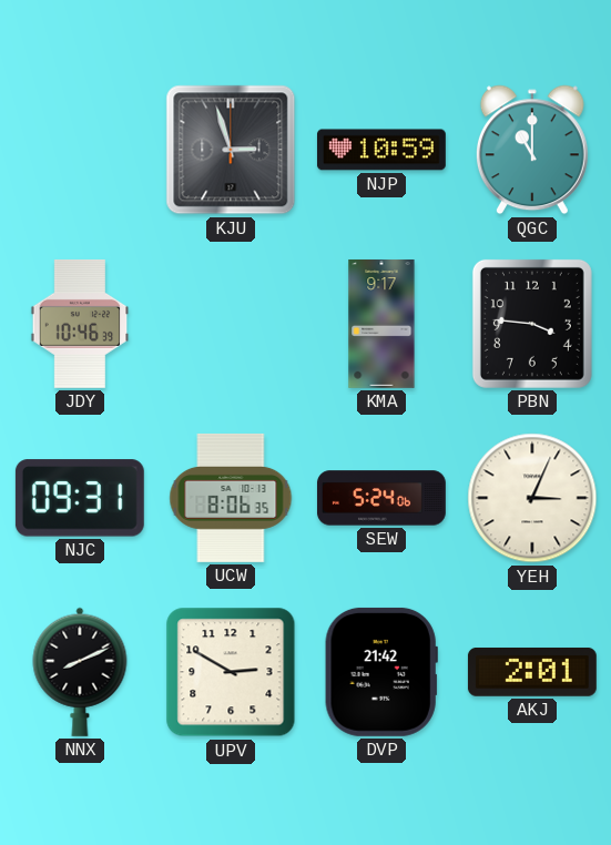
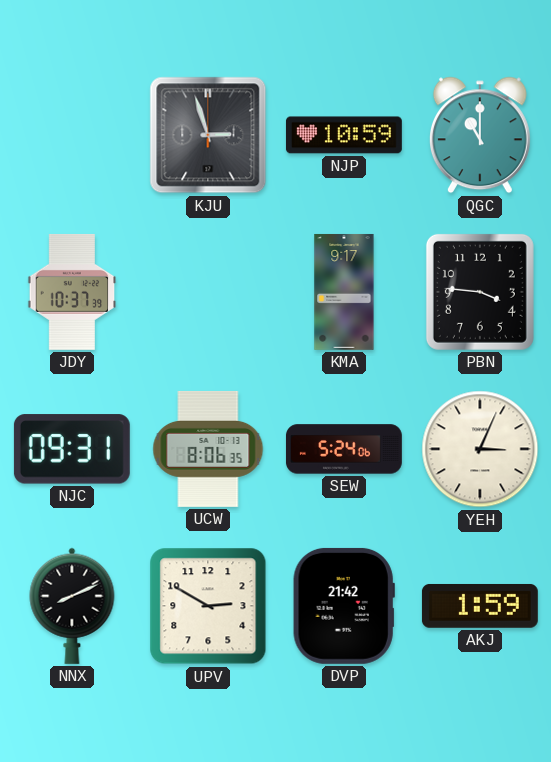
JDY: 10:46 -> 10:37 (72, 292)
AKJ: 2:01 -> 1:59 (480, 606)
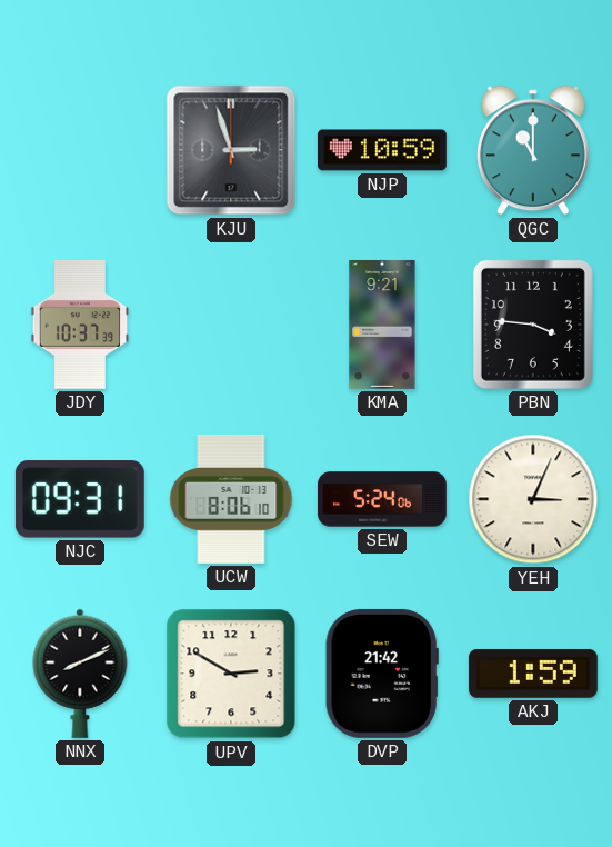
KMA: 9:17 -> 9:21 (382, 325)
UCW: 8:06:35 -> 8:06:10 (231, 499)
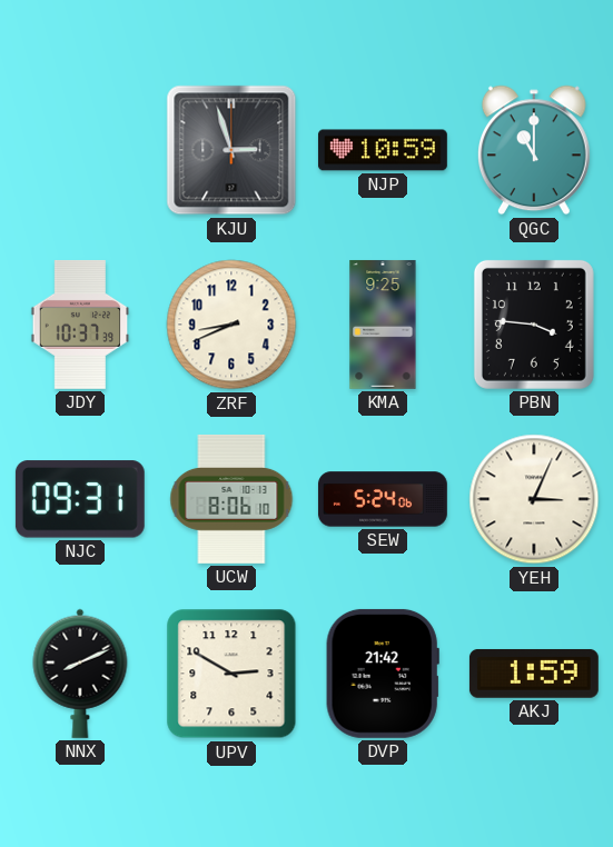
ZRF: none -> 8:41 (231, 325)
KMA: 9:21 -> 9:25 (383, 325)
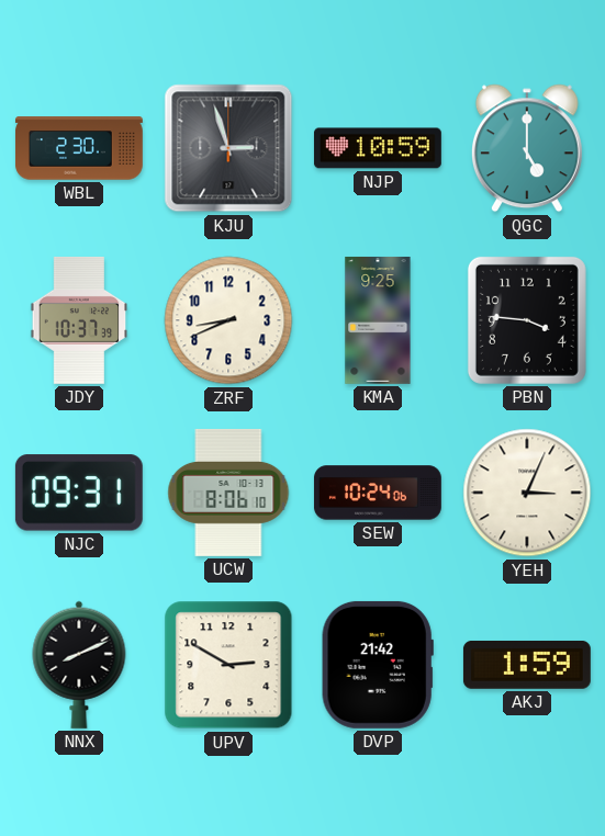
WBL: none -> 2:30 (79, 148)
QGC: 11:00 -> 5:00 (527, 148)
SEW: 5:24 -> 10:24 (378, 493)
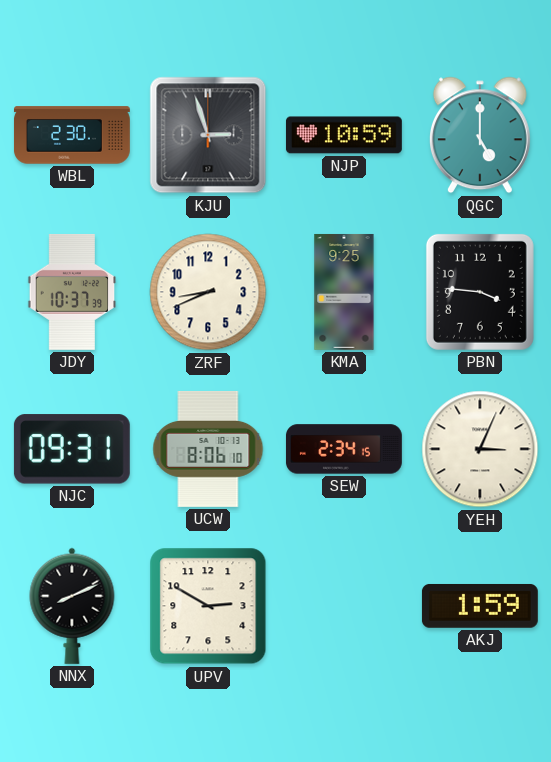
SEW: 10:24 -> 2:34 (344, 449)
DVP: 21:42 -> none (378, 665)
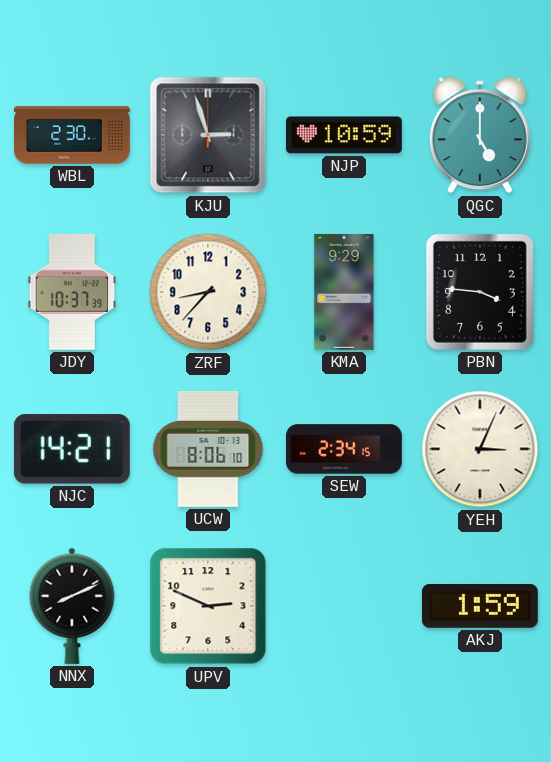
ZRF: 8:41 -> 8:37 (208, 292)
KMA: 9:25 -> 9:29 (344, 292)
NJC: 09:31 -> 14:21 (72, 449)
UPV: 2:50 -> 2:49 (208, 606)
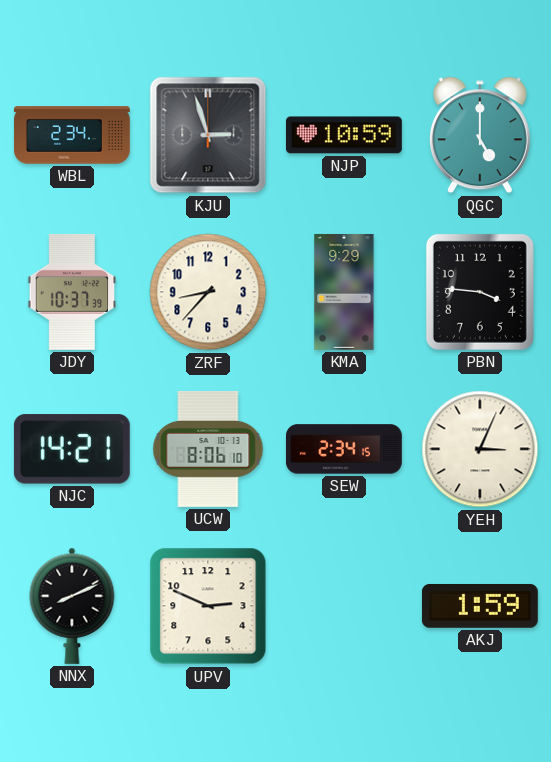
WBL: 2:30 -> 2:34 (72, 135)
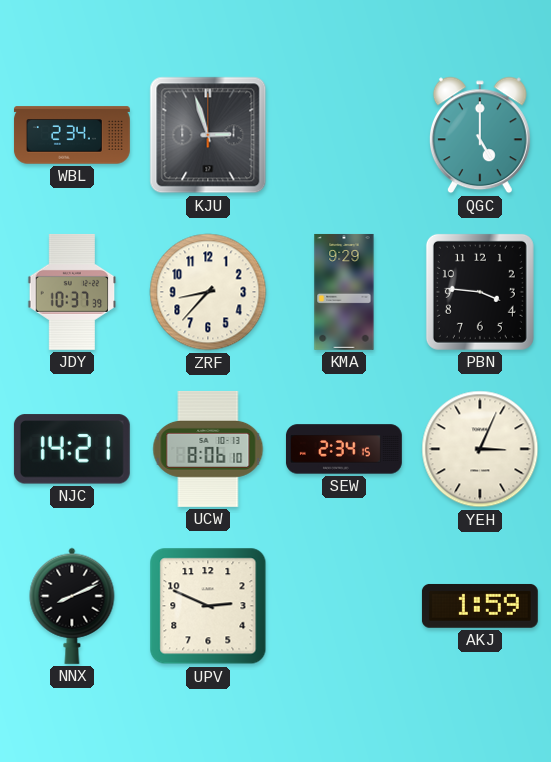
NJP: 10:59 -> none (344, 135)
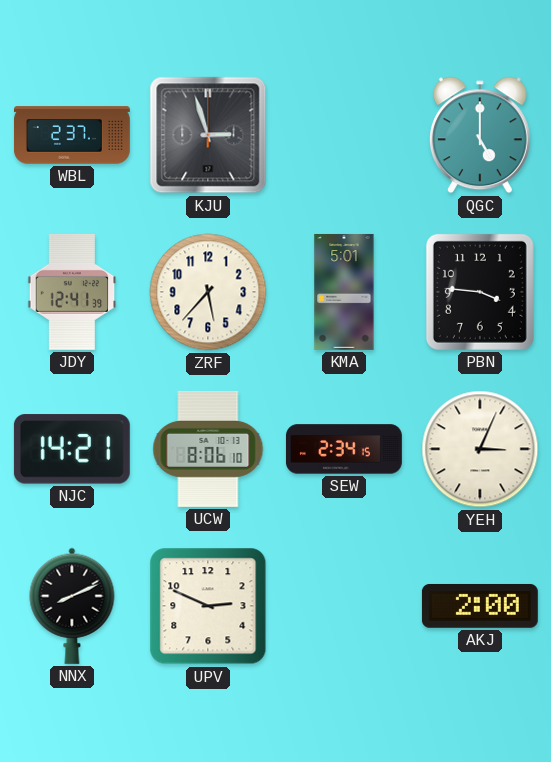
WBL: 2:34 -> 2:37 (72, 135)
JDY: 10:37 -> 12:41 (72, 292)
ZRF: 8:37 -> 5:37 (208, 292)
KMA: 9:29 -> 5:01 (344, 292)
AKJ: 1:59 -> 2:00 (480, 606)
